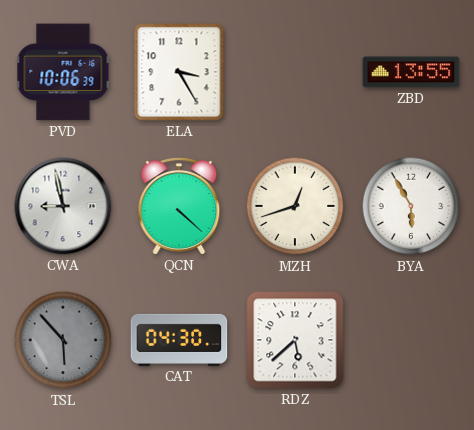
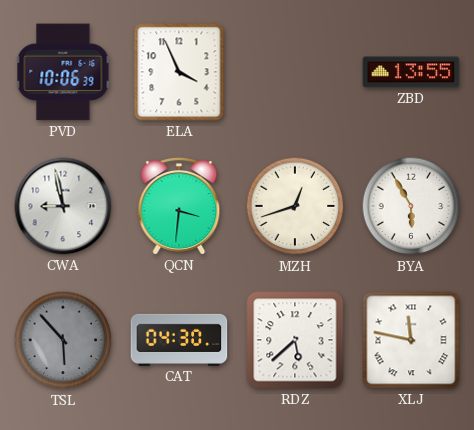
ELA: 3:25 -> 3:56 (179, 72)
QCN: 4:22 -> 3:31 (179, 206)
XLJ: none -> 11:47 (411, 340)
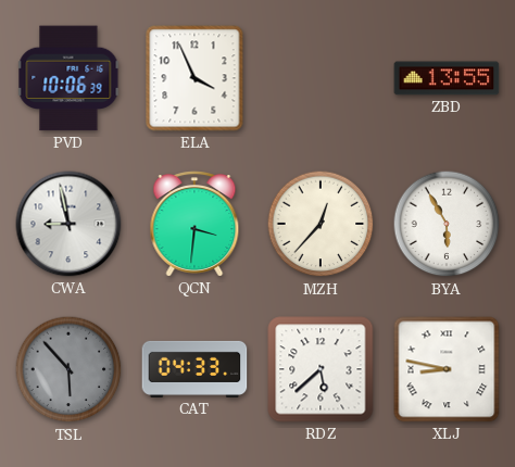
MZH: 12:42 -> 12:37 (321, 224)
CAT: 04:30 -> 04:33 (194, 369)
XLJ: 11:47 -> 8:47 (447, 369)
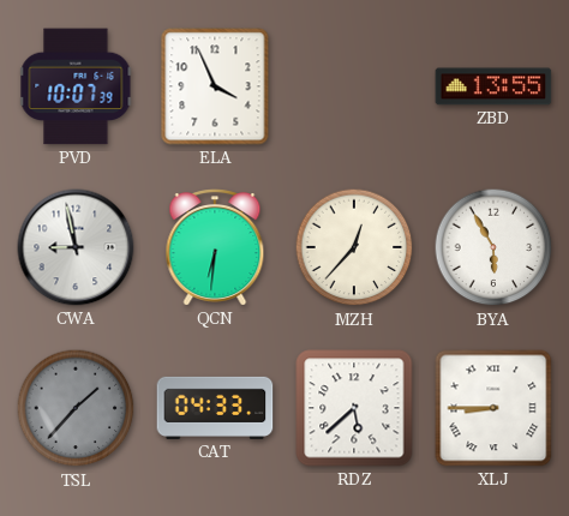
PVD: 10:06 -> 10:07 (76, 86)
QCN: 3:31 -> 6:31 (215, 247)
TSL: 5:53 -> 1:37 (76, 408)
XLJ: 8:47 -> 8:45 (493, 408)
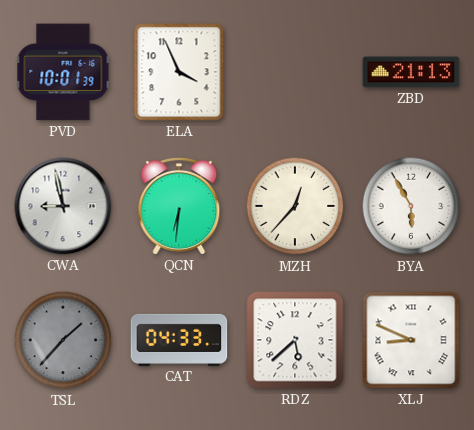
PVD: 10:07 -> 10:01 (63, 72)
ZBD: 13:55 -> 21:13 (411, 72)
XLJ: 8:45 -> 8:49 (411, 340)
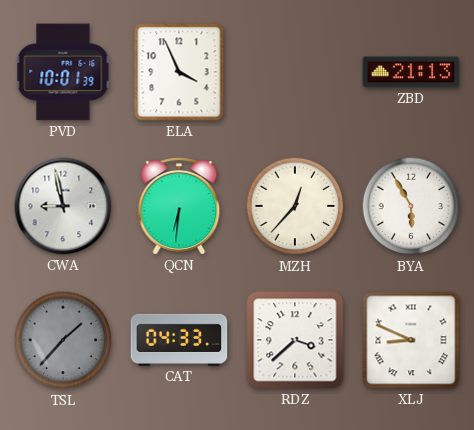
RDZ: 5:38 -> 3:38 (295, 340)
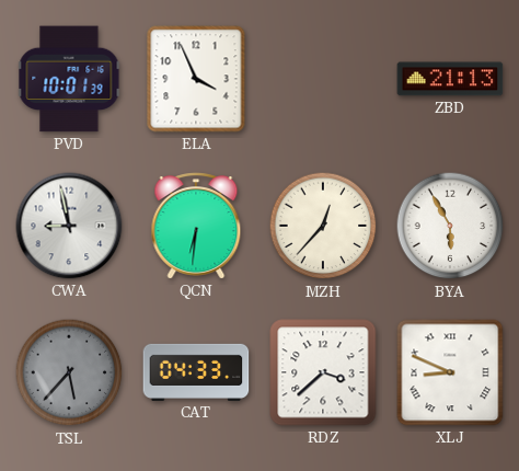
TSL: 1:37 -> 5:37 (69, 372)
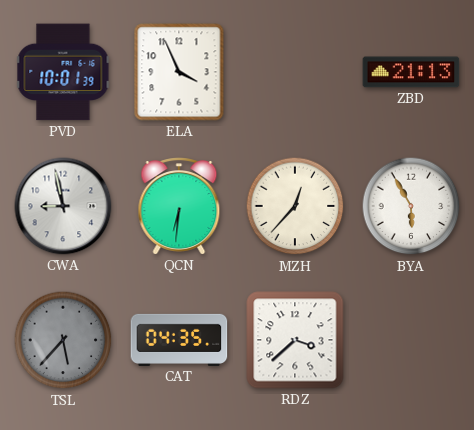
CAT: 04:33 -> 04:35 (179, 340)
XLJ: 8:49 -> none (450, 372)
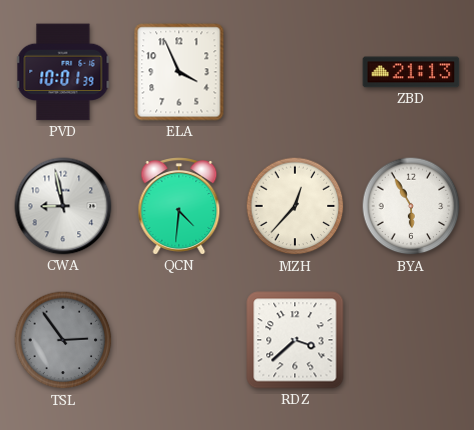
QCN: 6:31 -> 4:31 (179, 206)
TSL: 5:37 -> 2:54 (63, 340)
CAT: 04:35 -> none (179, 340)
